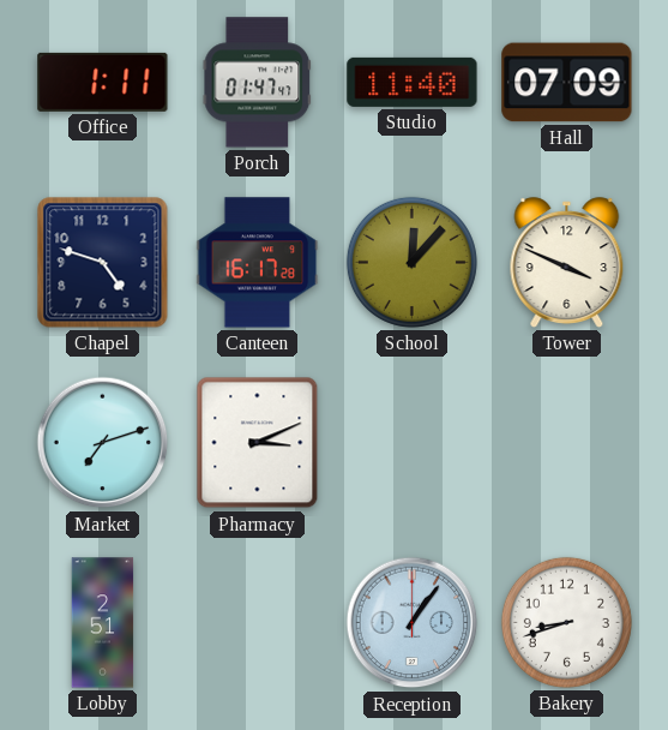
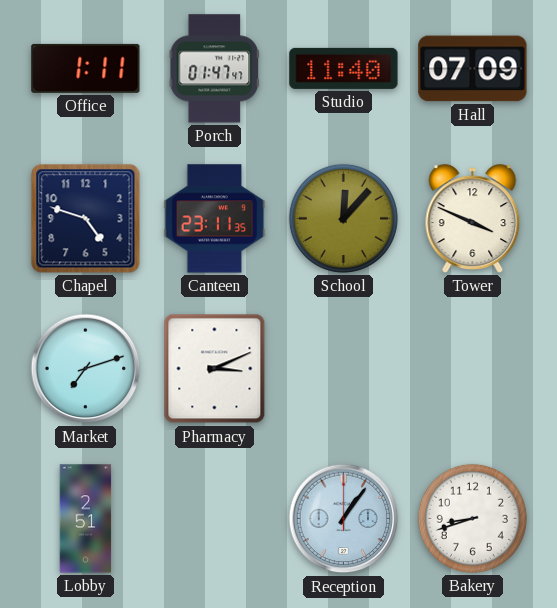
Canteen: 16:17 -> 23:11 (215, 219)
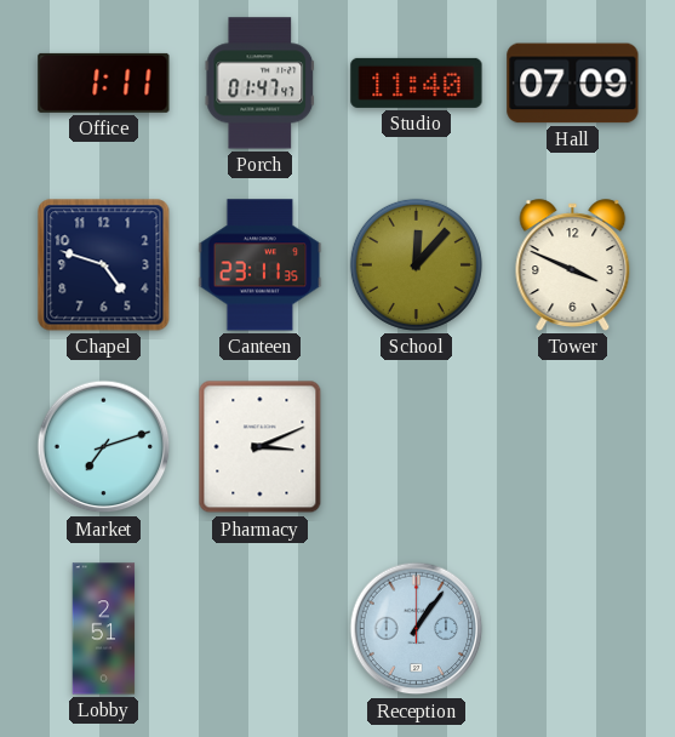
Bakery: 8:42 -> none (472, 518)
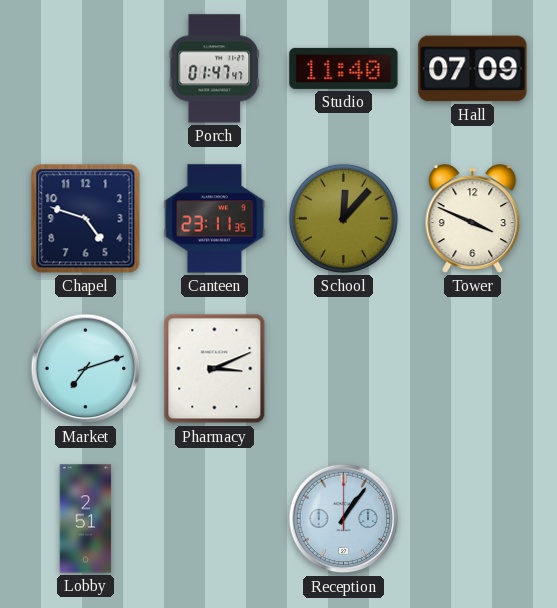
Office: 1:11 -> none (104, 82)
